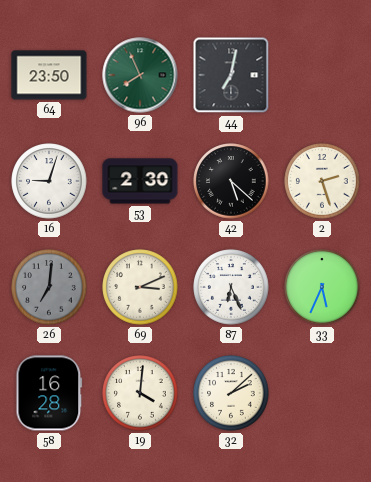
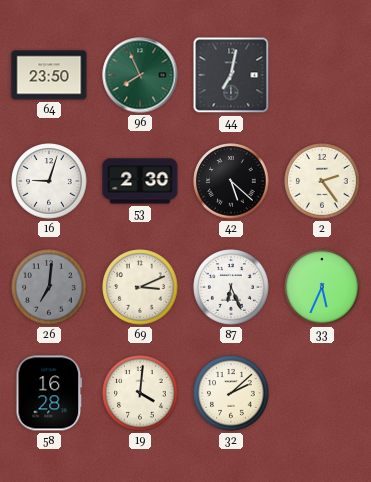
2: 2:27 -> 2:24 (322, 181)
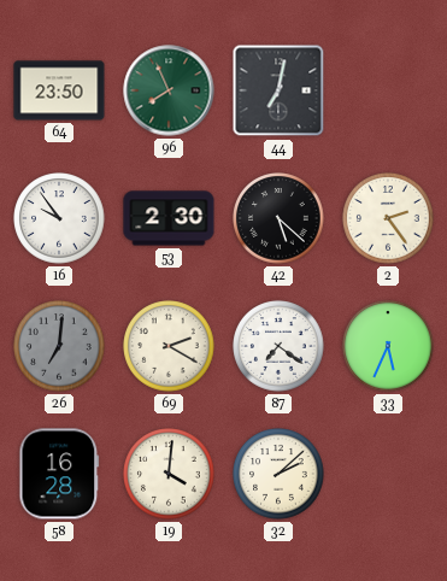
16: 9:03 -> 9:54 (59, 218)
69: 3:11 -> 2:20 (169, 346)
87: 6:26 -> 7:21 (278, 346)
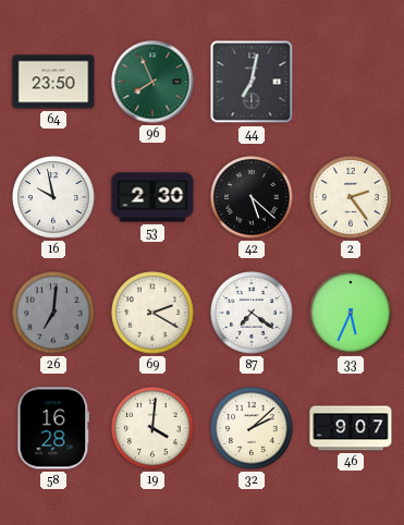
16: 9:54 -> 9:58 (53, 197)
46: none -> 9:07 (351, 428)
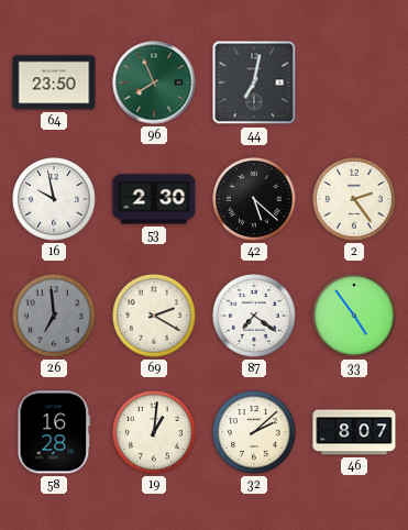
26: 7:01 -> 6:59 (54, 316)
33: 5:34 -> 4:54 (354, 316)
19: 4:01 -> 1:01 (154, 432)
46: 9:07 -> 8:07 (354, 432)
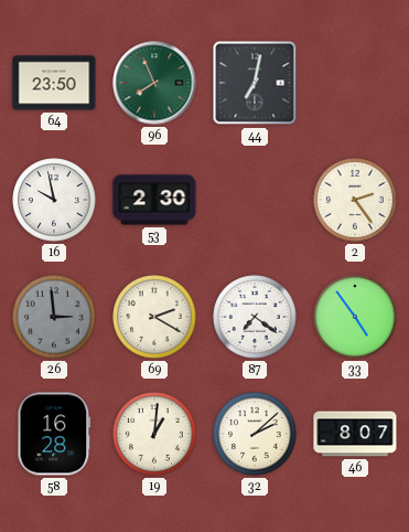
42: 5:22 -> none (254, 199)
26: 6:59 -> 2:59 (54, 317)
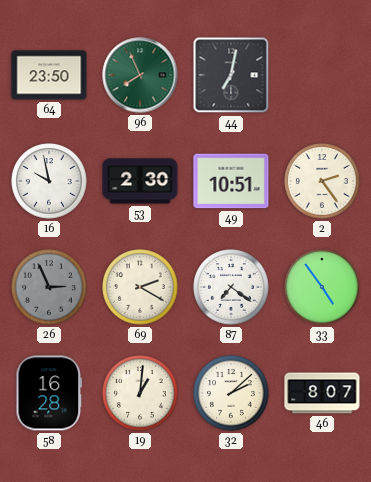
49: none -> 10:51 (231, 181)
26: 2:59 -> 2:56 (49, 287)
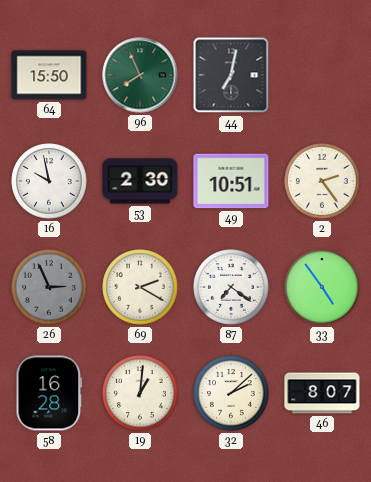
64: 23:50 -> 15:50 (49, 75)
